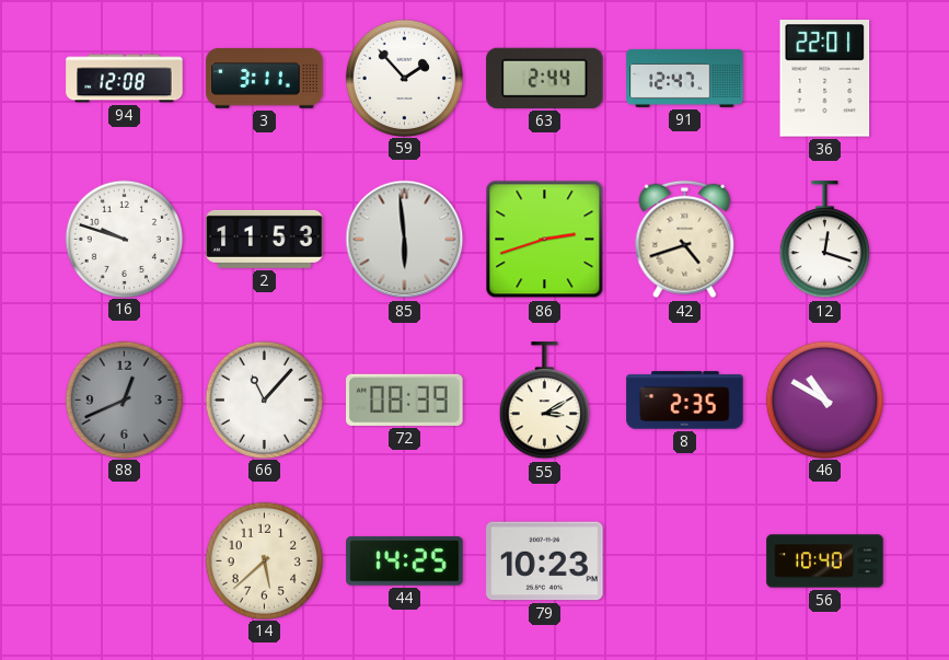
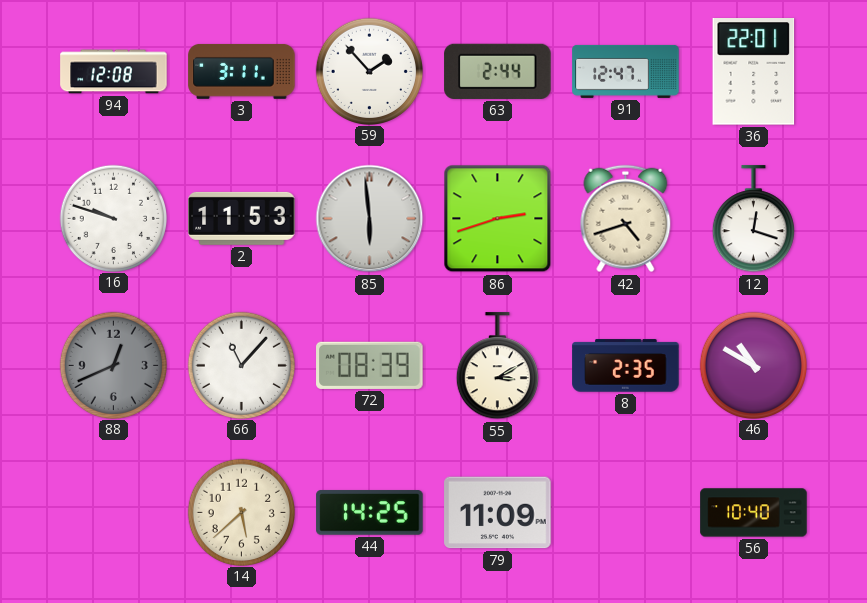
79: 10:23 -> 11:09 (498, 513)
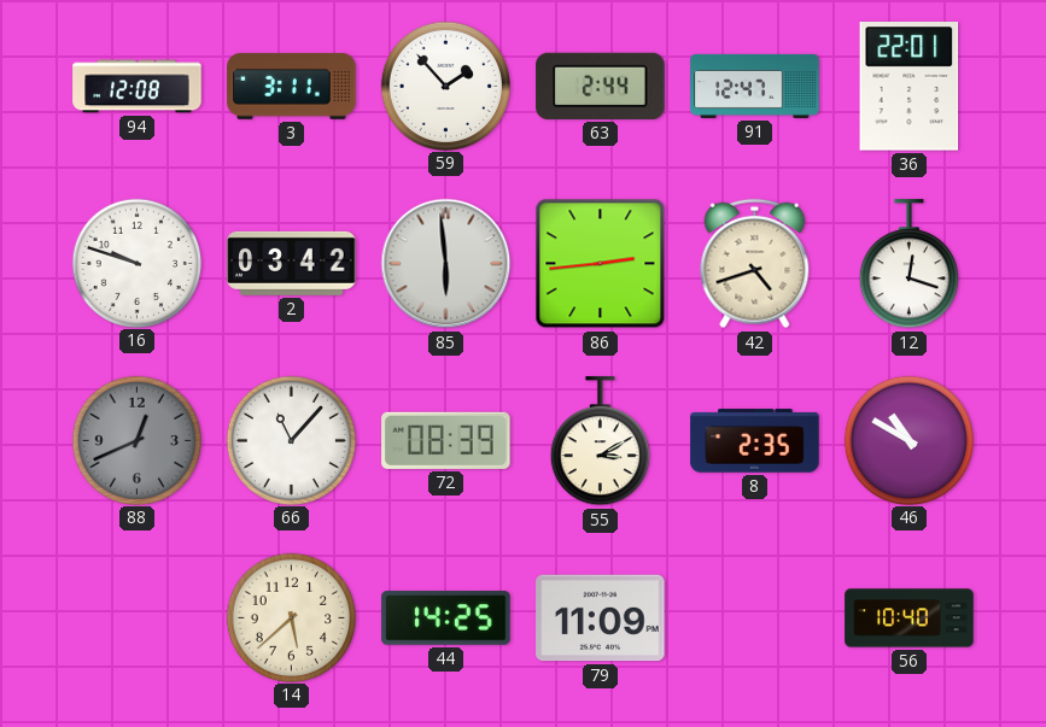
2: 11:53 -> 03:42 (292, 263)
86: 2:42 -> 2:44 (601, 264)
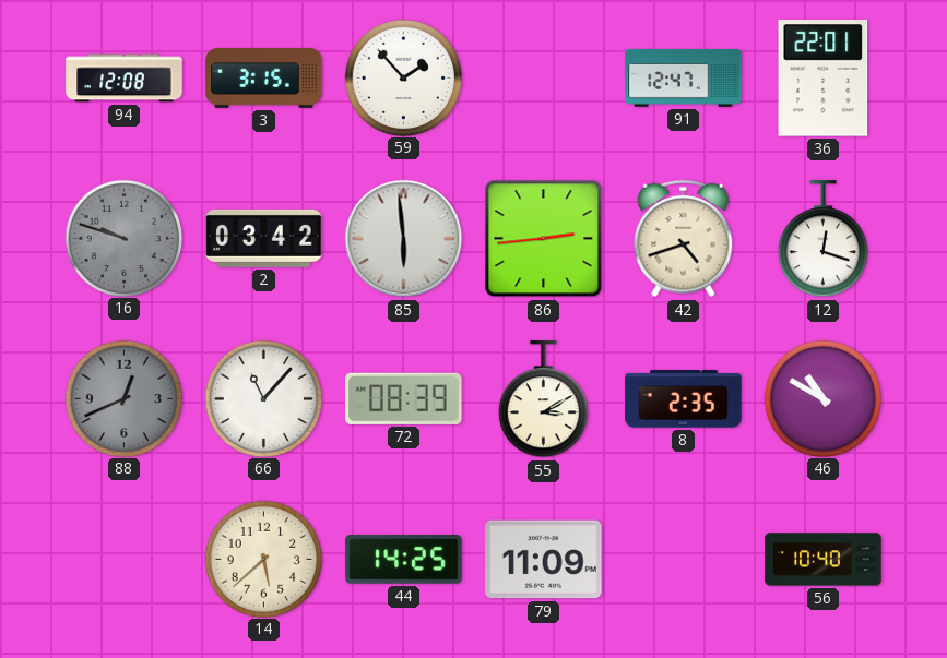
3: 3:11 -> 3:15 (264, 77)
63: 2:44 -> none (601, 86)
16 dial: white -> grey (123, 238)
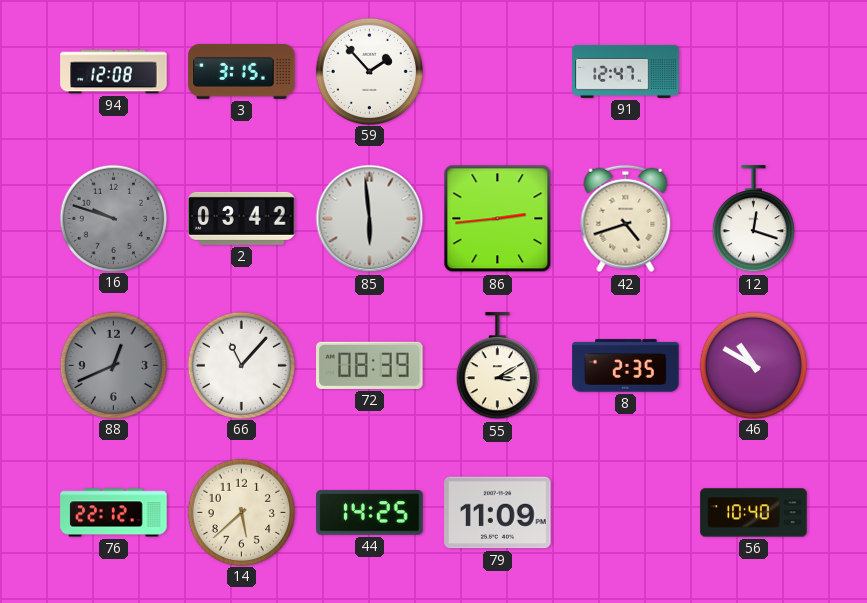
36: 22:01 -> none (824, 79)
76: none -> 22:12 (114, 513)
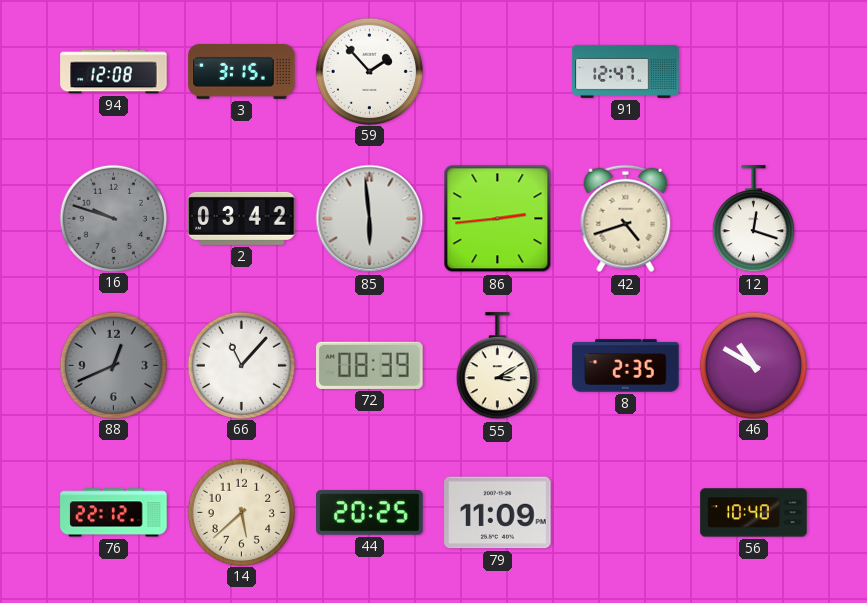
44: 14:25 -> 20:25 (370, 513)
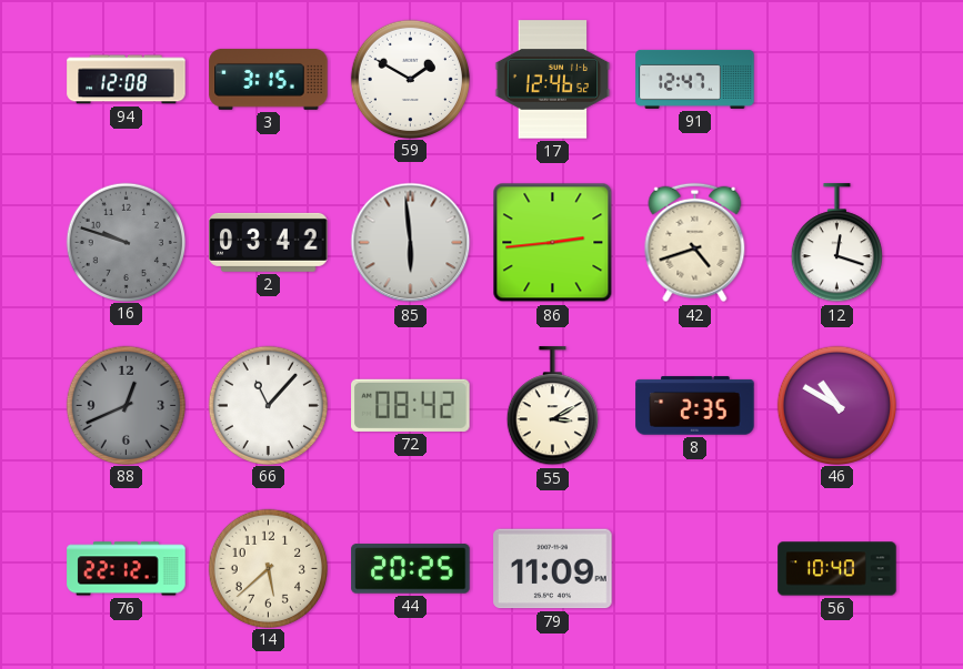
59: 1:53 -> 1:50 (410, 79)
17: none -> 12:46 (553, 80)
72: 08:39 -> 08:42 (411, 405)
